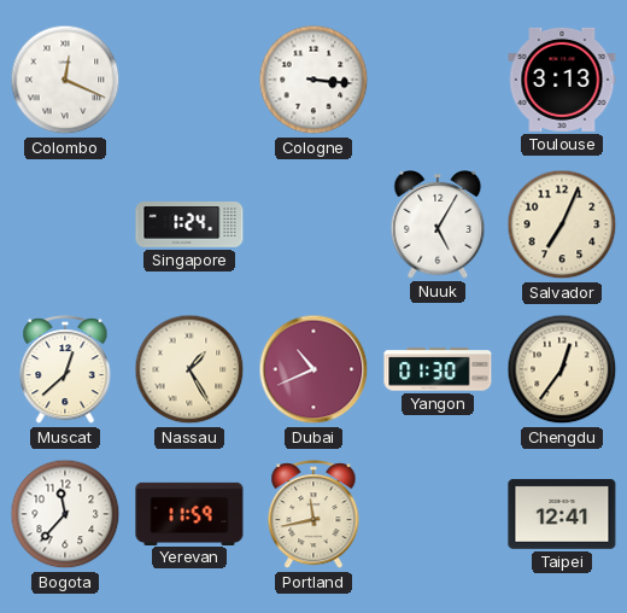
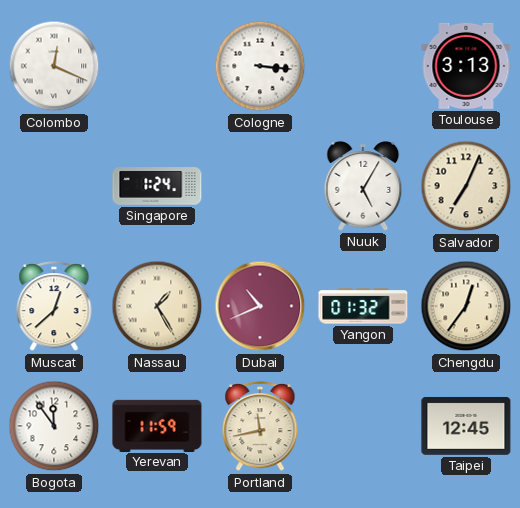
Yangon: 01:30 -> 01:32 (363, 306)
Bogota: 11:37 -> 11:54 (54, 426)
Taipei: 12:41 -> 12:45 (466, 426)
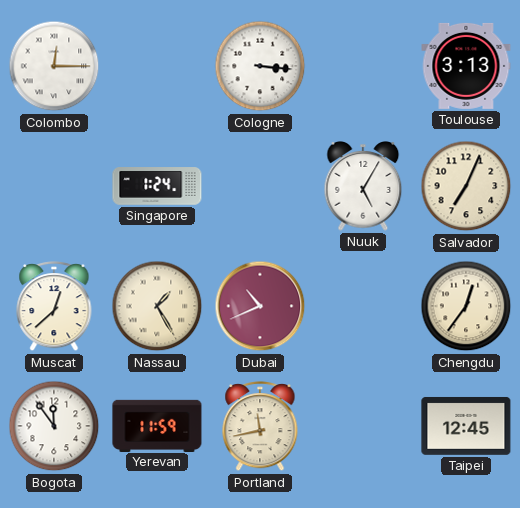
Colombo: 12:19 -> 12:15 (54, 66)
Yangon: 01:32 -> none (363, 306)
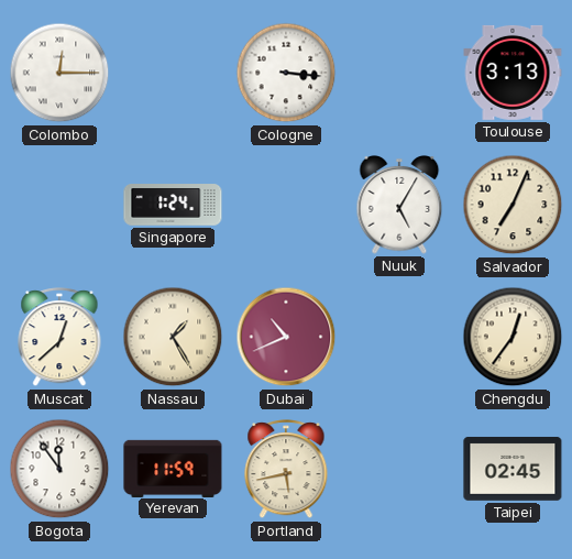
Portland: 11:43 -> 5:43 (286, 470)
Taipei: 12:45 -> 02:45 (513, 469)
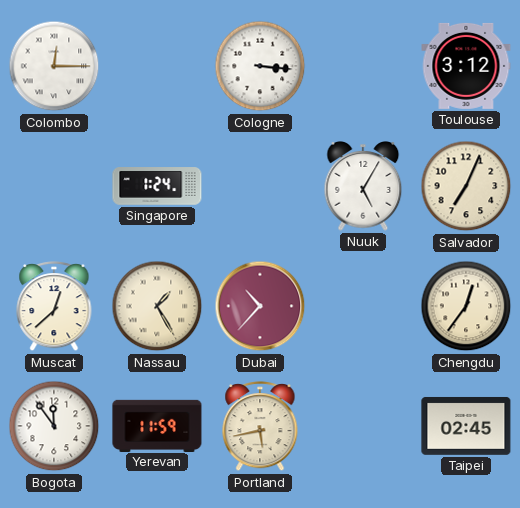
Toulouse: 3:13 -> 3:12 (466, 66)
Dubai: 10:41 -> 10:37 (260, 306)
